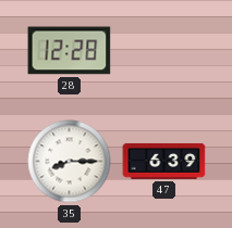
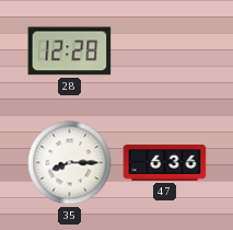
47: 6:39 -> 6:36 (165, 162)
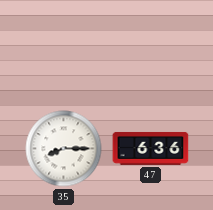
28: 12:28 -> none (70, 51)
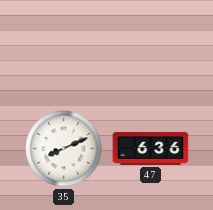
35: 8:15 -> 8:11 (64, 149)
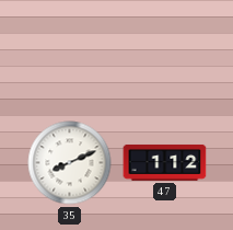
47: 6:36 -> 1:12 (165, 162)
